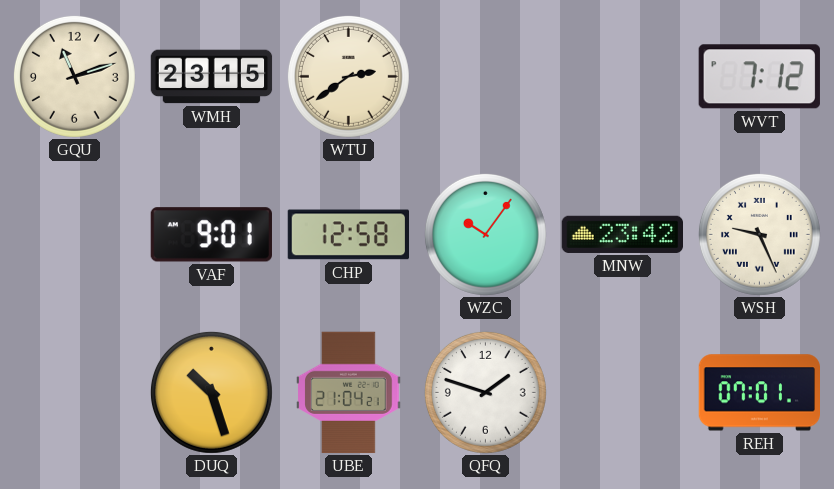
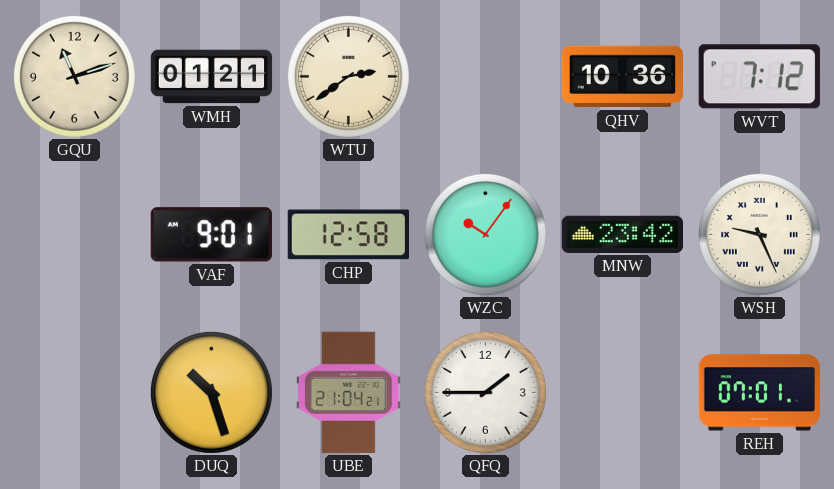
WMH: 23:15 -> 01:21 (212, 77)
QHV: none -> 10:36 (623, 77)
QFQ: 1:48 -> 1:45 (485, 392)
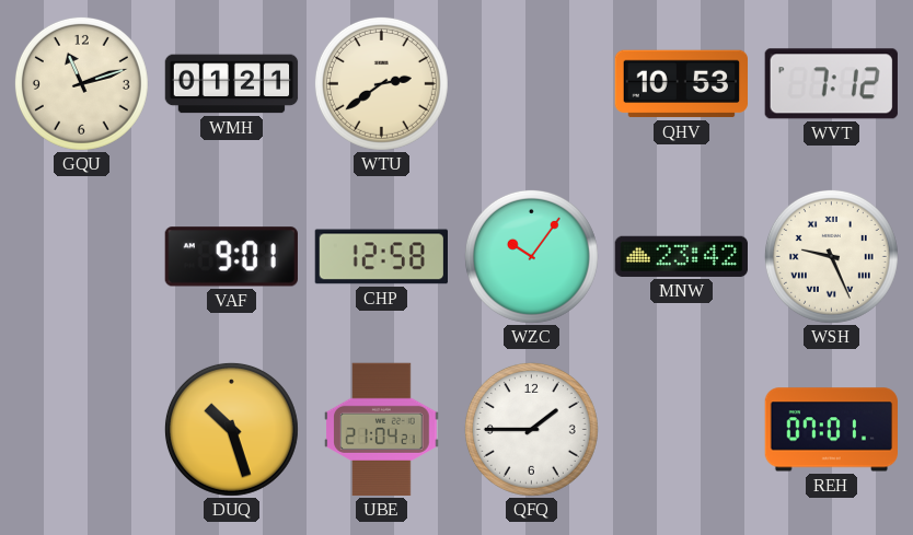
QHV: 10:36 -> 10:53 (682, 84)
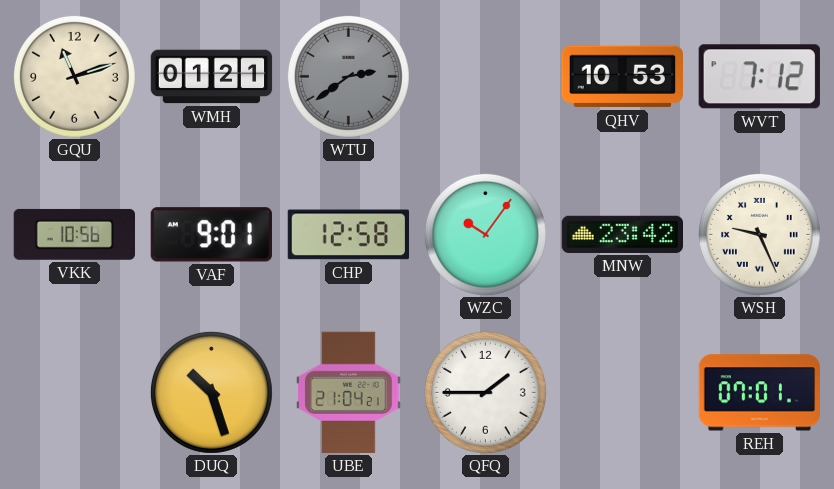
WTU dial: cream -> grey (348, 76)
VKK: none -> 10:56 (74, 234)
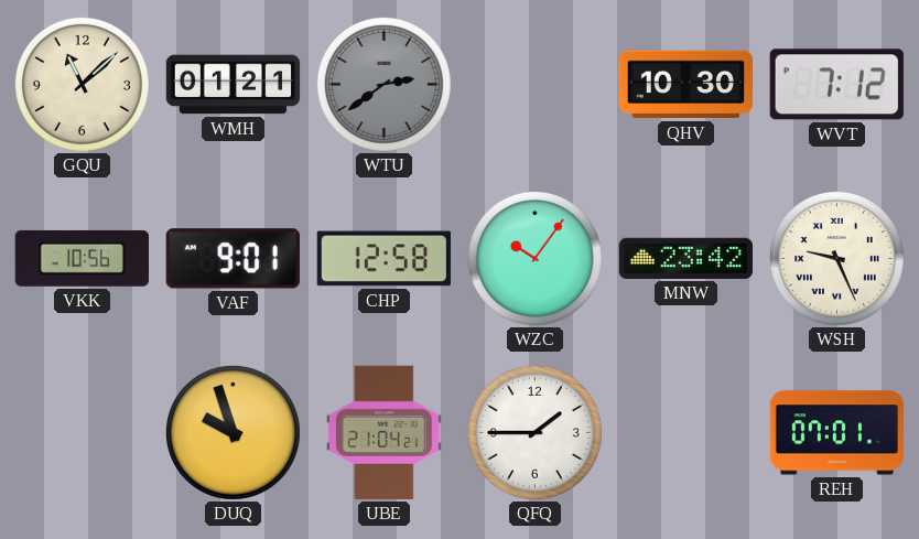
GQU: 11:12 -> 11:08 (82, 84)
QHV: 10:53 -> 10:30 (686, 85)
DUQ: 10:27 -> 9:57 (233, 432)
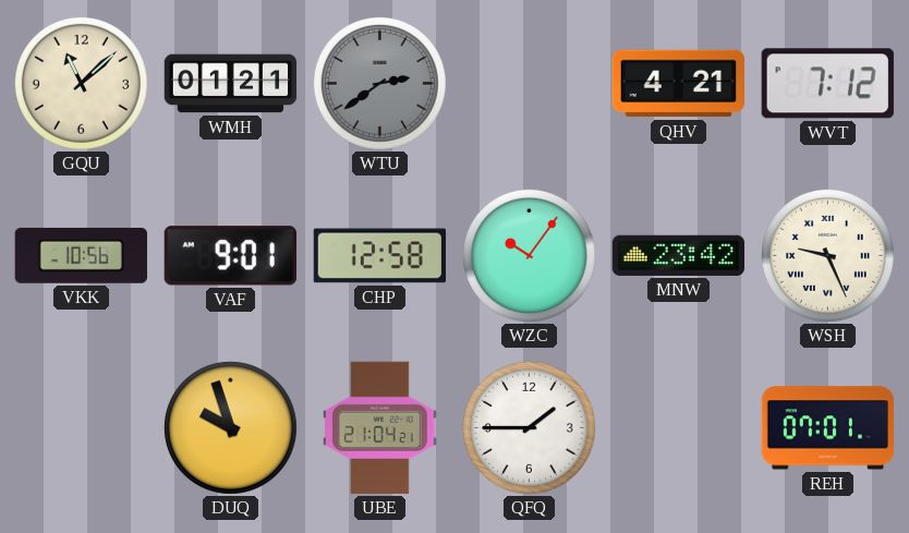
QHV: 10:30 -> 4:21 (679, 84)
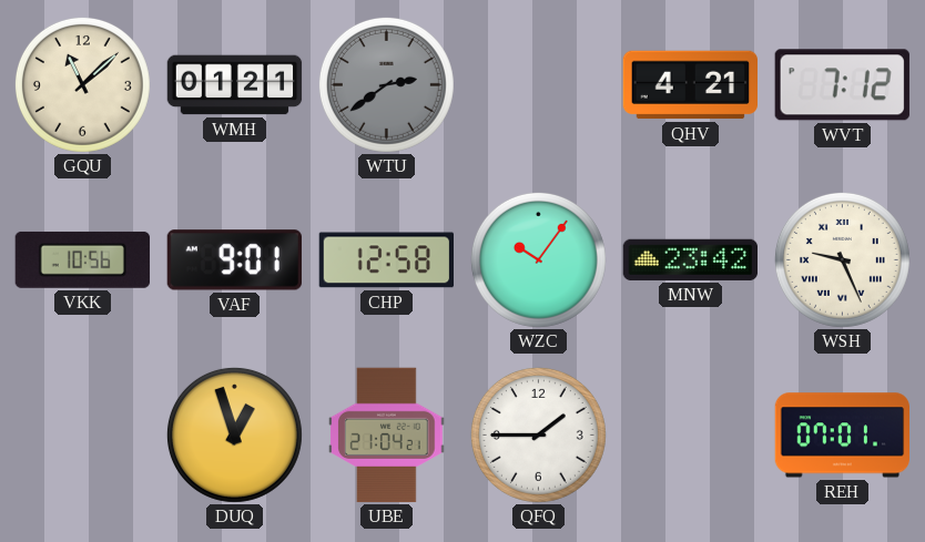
DUQ: 9:57 -> 12:57 (234, 434)
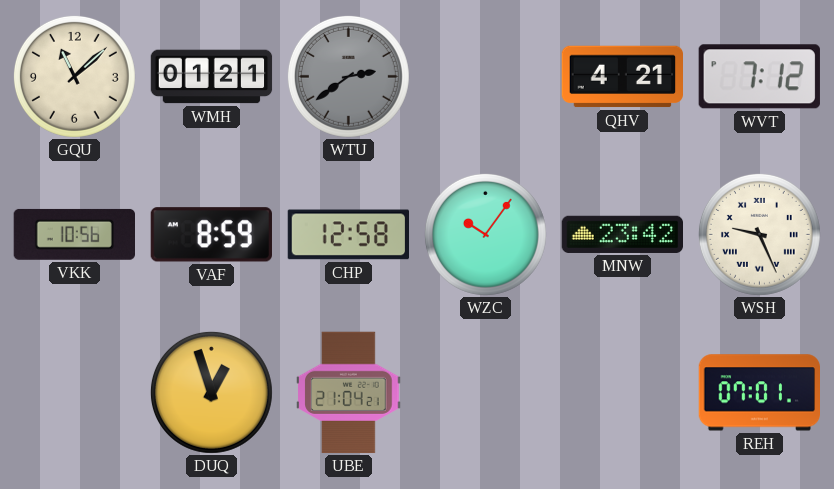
VAF: 9:01 -> 8:59 (211, 235)
QFQ: 1:45 -> none (538, 434)
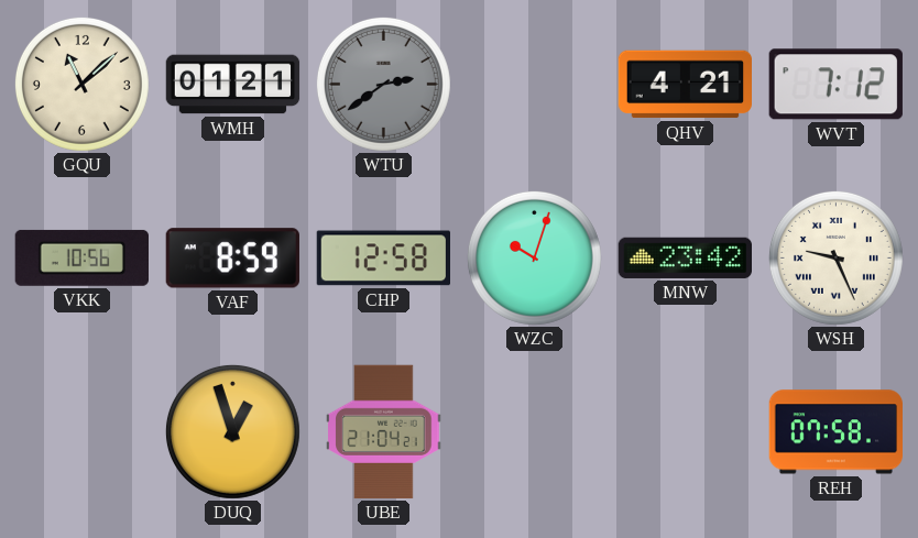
WZC: 10:06 -> 10:03 (534, 257)
REH: 07:01 -> 07:58 (835, 432)
